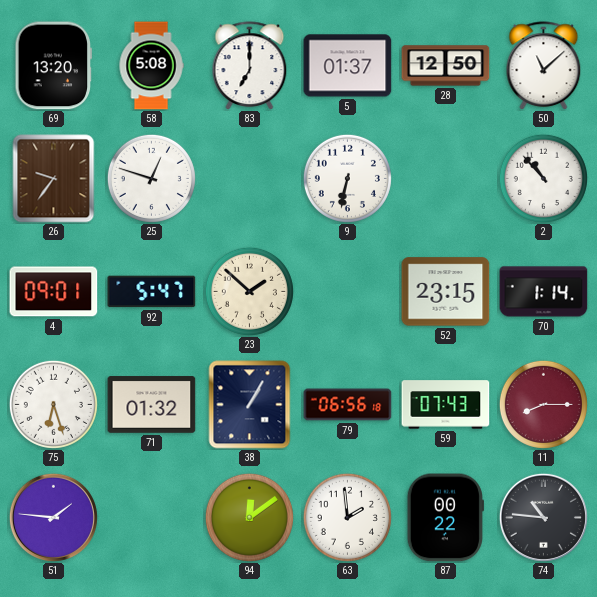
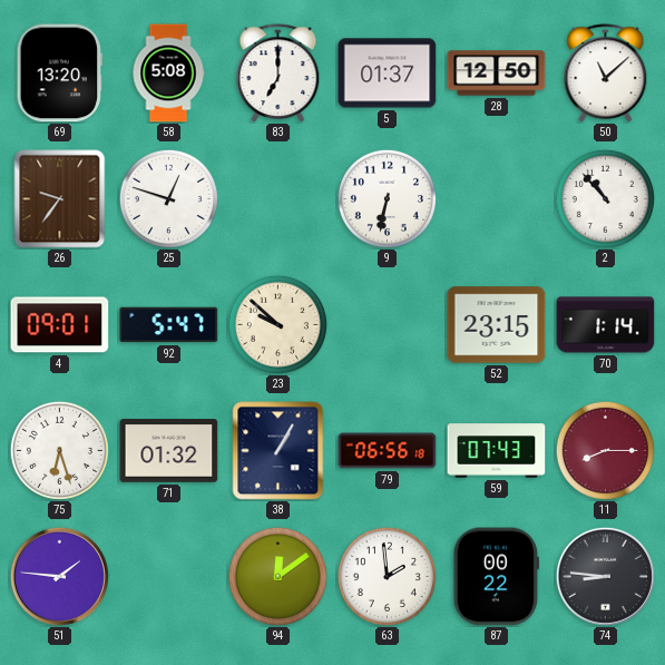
23: 1:52 -> 9:52 (277, 324)
74: 10:46 -> 8:46 (605, 576)
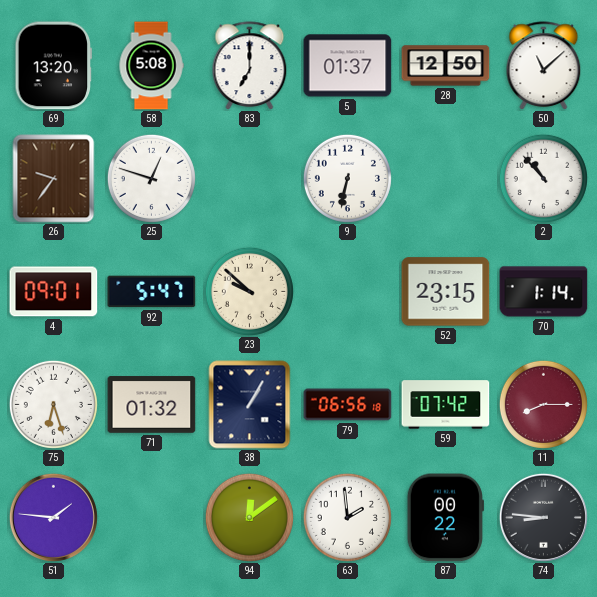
59: 07:43 -> 07:42 (446, 405)
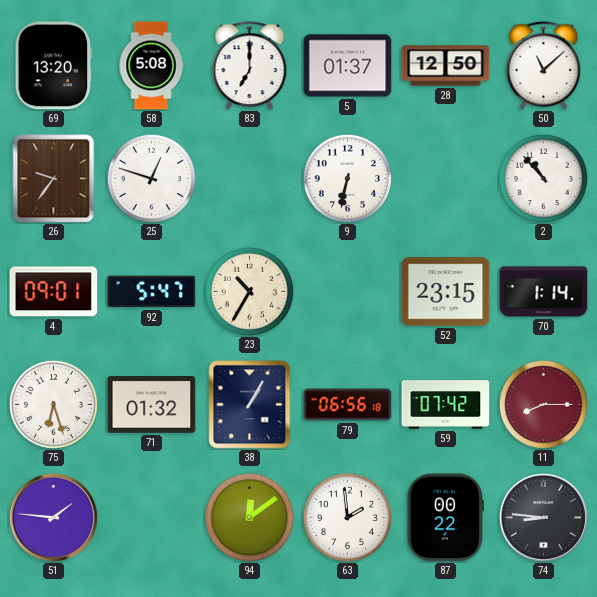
23: 9:52 -> 10:35 (249, 291)
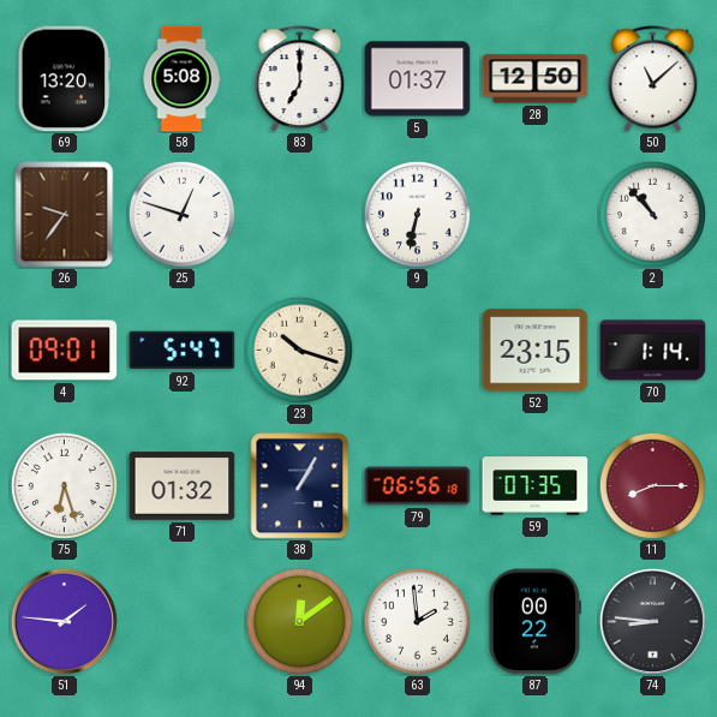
23: 10:35 -> 10:18 (299, 349)
59: 07:42 -> 07:35 (536, 486)
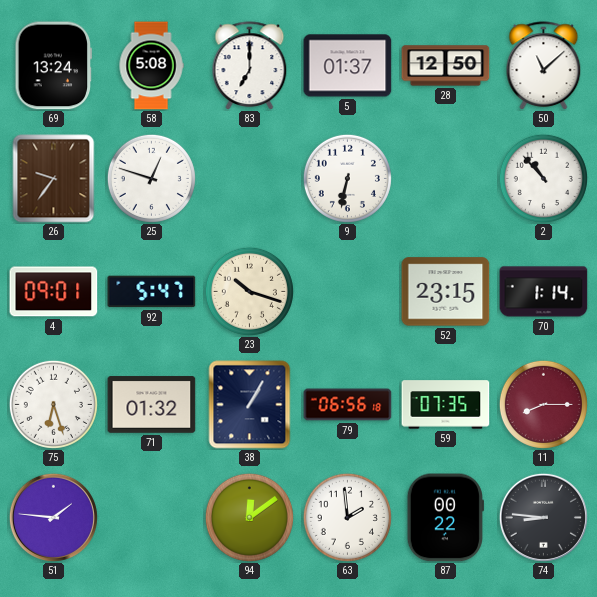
69: 13:20 -> 13:24 (54, 66)
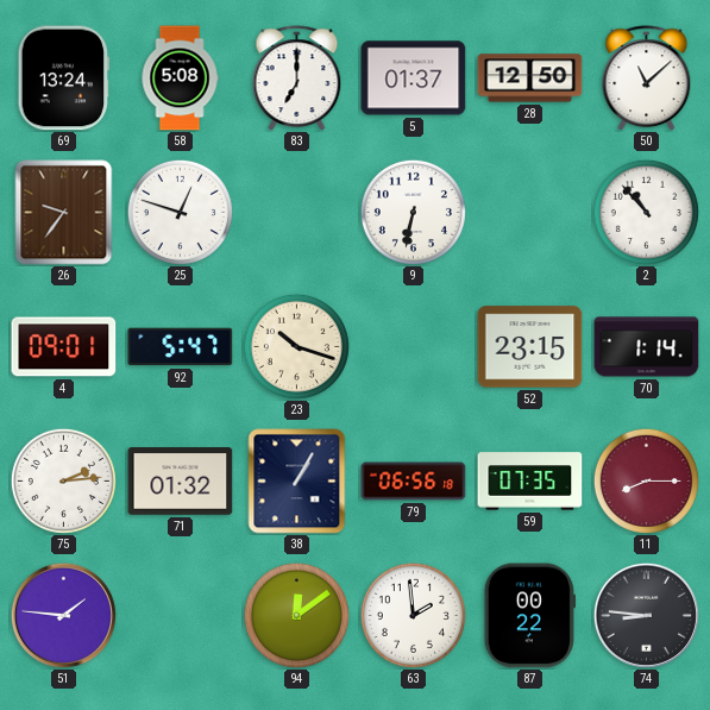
75: 6:27 -> 2:14 (63, 480)
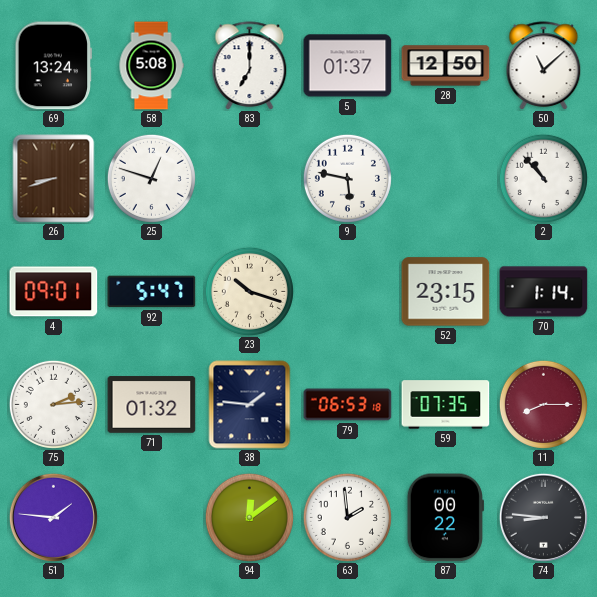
26: 9:36 -> 8:42 (54, 179)
9: 6:32 -> 5:47 (347, 178)
38: 1:05 -> 1:46 (250, 405)
79: 06:56 -> 06:53 (348, 405)
